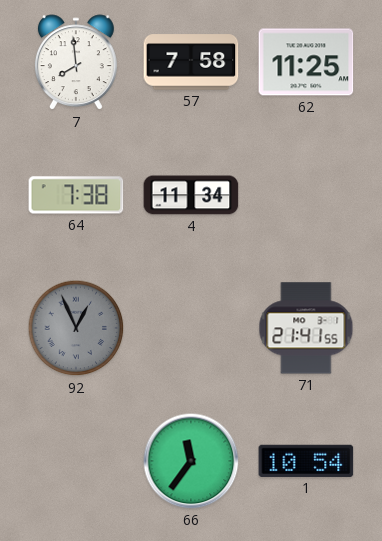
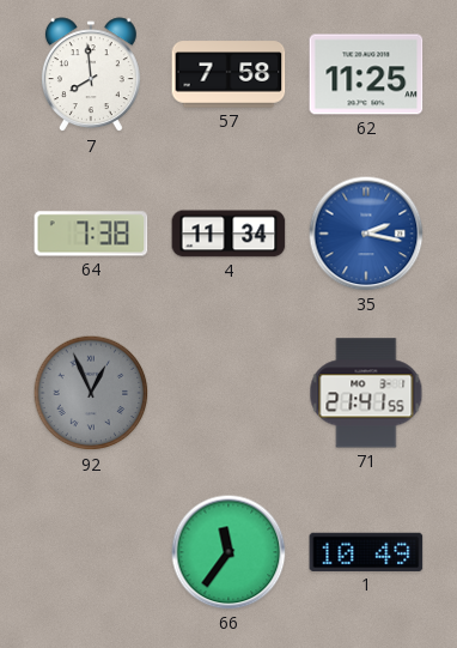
35: none -> 2:17 (366, 234)
1: 10:54 -> 10:49 (366, 552)
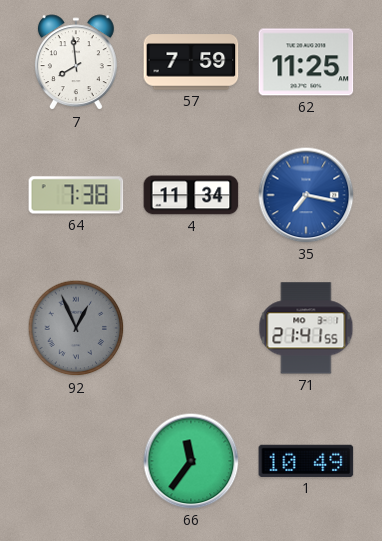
57: 7:58 -> 7:59 (191, 62)
35: 2:17 -> 7:17 (306, 195)
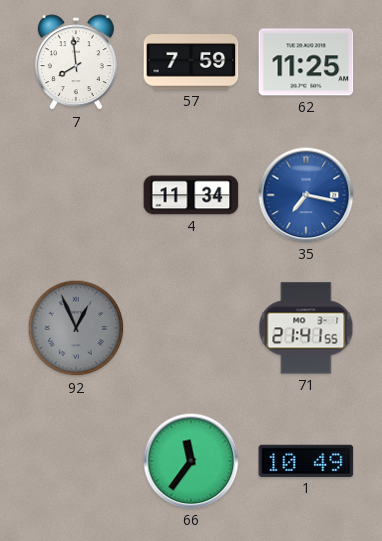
64: 7:38 -> none (76, 195)
